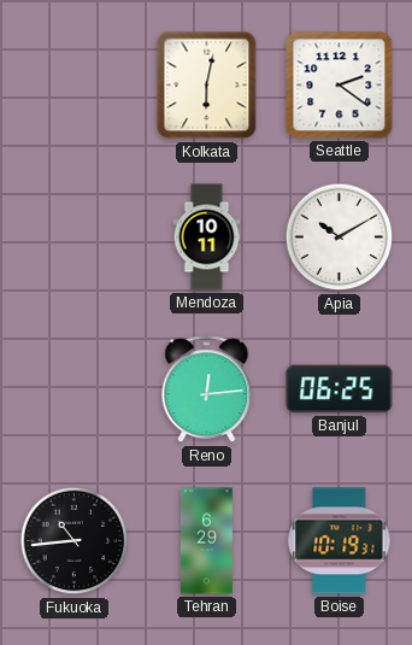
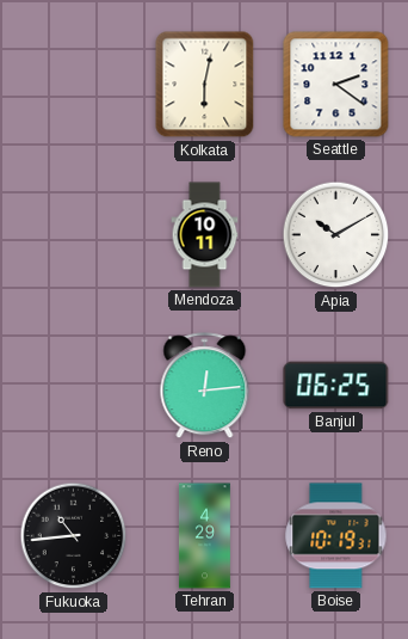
Tehran: 6:29 -> 4:29 (205, 536)
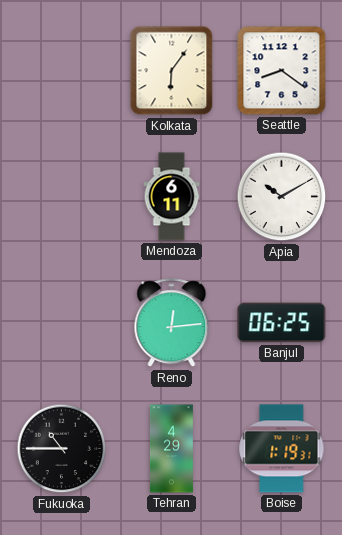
Kolkata: 6:02 -> 6:06 (172, 71)
Seattle: 2:21 -> 8:21 (282, 71)
Mendoza: 10:11 -> 6:11 (172, 197)
Fukuoka: 10:44 -> 10:45 (62, 449)
Boise: 10:19 -> 1:19 (282, 449)
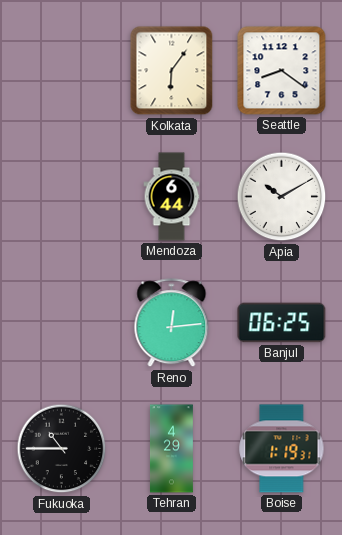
Mendoza: 6:11 -> 6:44 (172, 197)
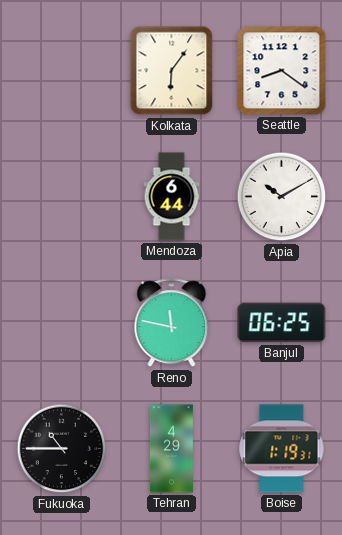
Reno: 12:14 -> 11:47 (172, 323)
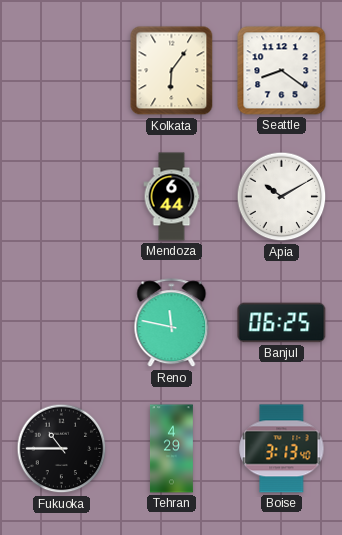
Boise: 1:19 -> 3:13 (282, 449)
